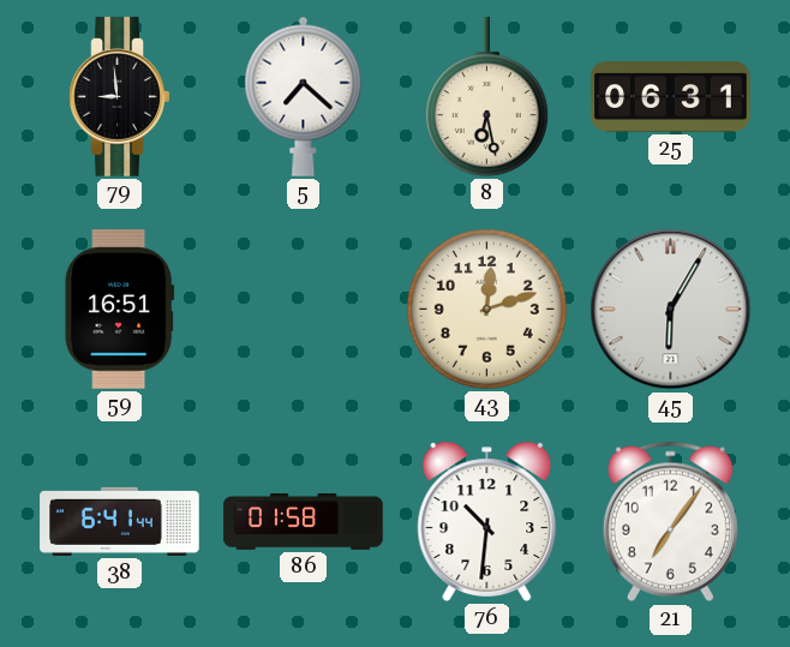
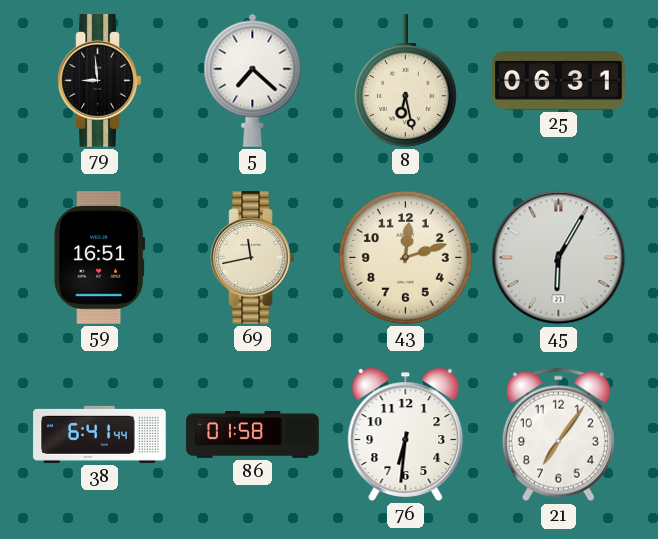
69: none -> 11:43 (253, 258)
76: 10:31 -> 6:31 (406, 434)
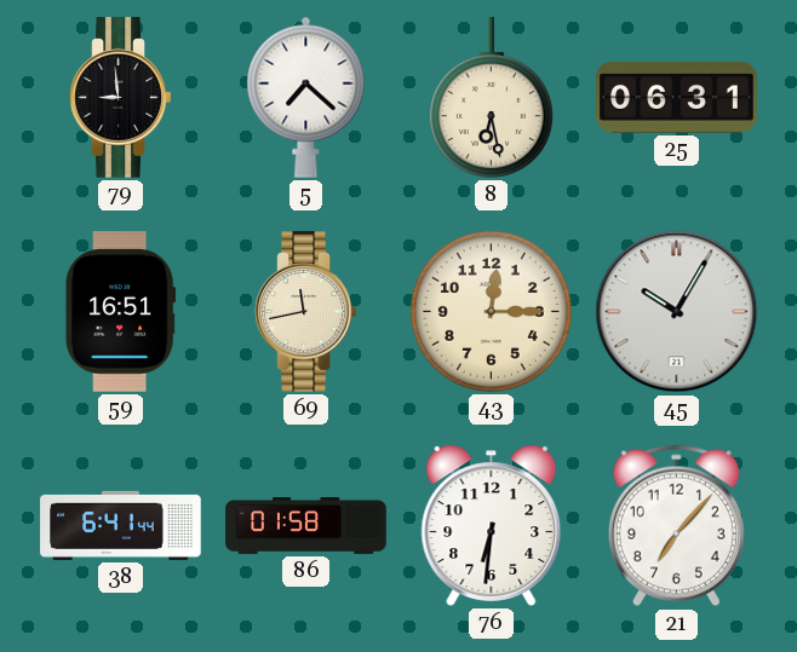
43: 12:12 -> 12:15 (491, 311)
45: 6:05 -> 10:05 (677, 312)
21: 7:06 -> 7:07 (676, 526)
